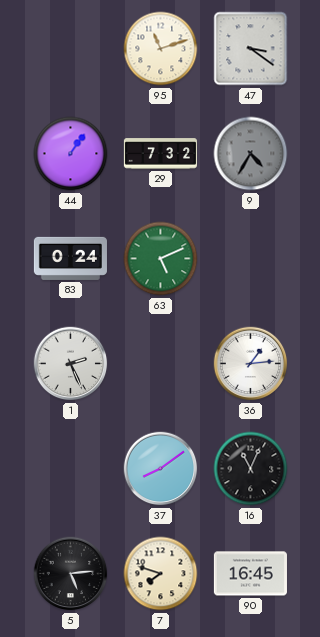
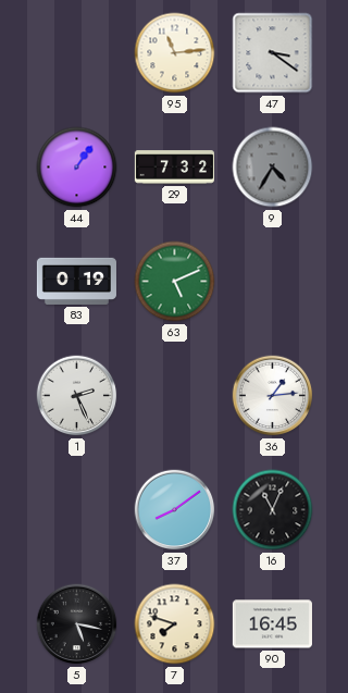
95: 11:12 -> 11:14 (175, 53)
83: 0:24 -> 0:19 (76, 281)
5: 5:14 -> 5:17 (77, 624)
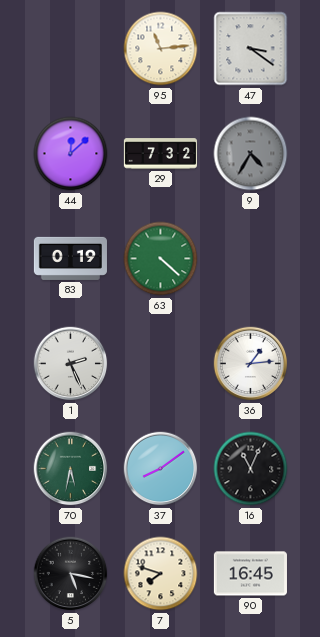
44: 1:06 -> 12:08 (71, 154)
63: 5:11 -> 4:22 (161, 259)
70: none -> 5:32 (71, 469)
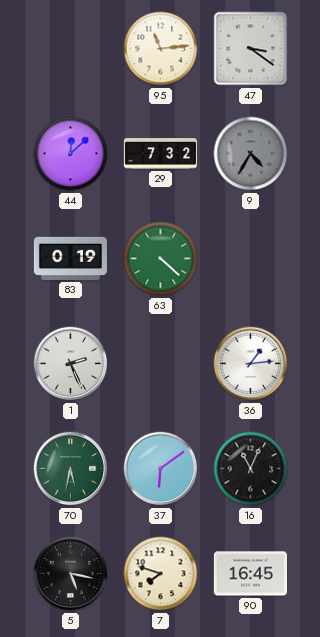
37: 8:09 -> 6:09 (161, 469)
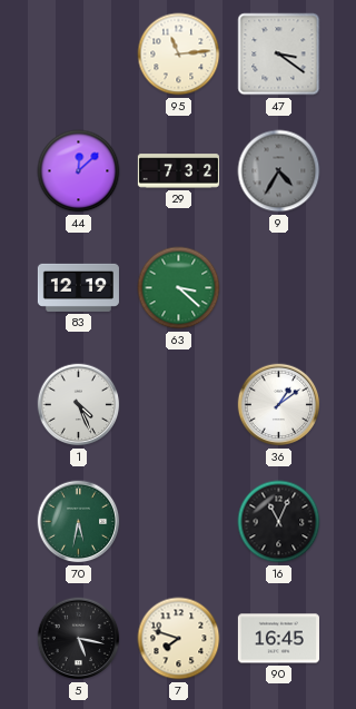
83: 0:19 -> 12:19 (78, 287)
63: 4:22 -> 3:22 (179, 288)
1: 2:26 -> 4:26 (79, 405)
36: 1:14 -> 1:09 (279, 405)
37: 6:09 -> none (161, 469)
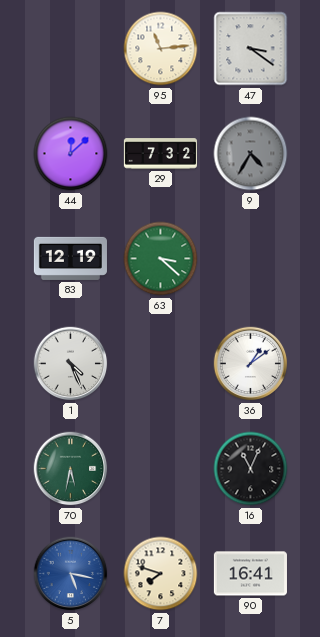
5 dial: black -> blue (71, 574)
90: 16:45 -> 16:41 (250, 574)
